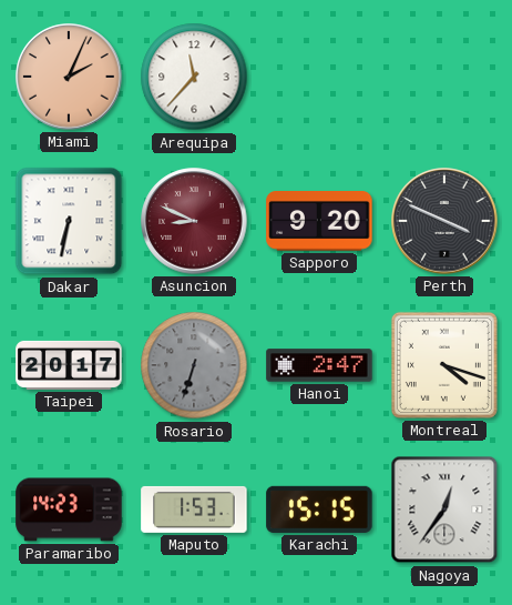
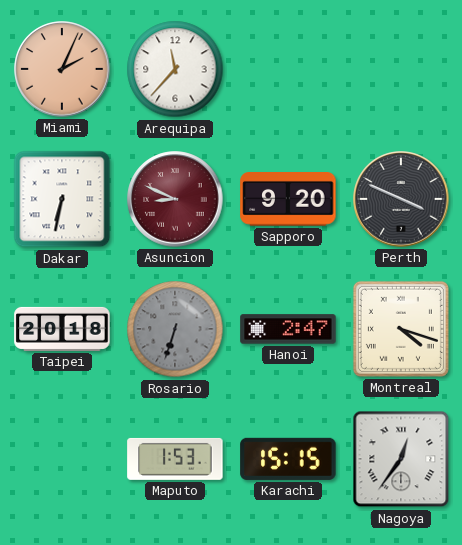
Taipei: 20:17 -> 20:18 (62, 329)
Paramaribo: 14:23 -> none (69, 510)
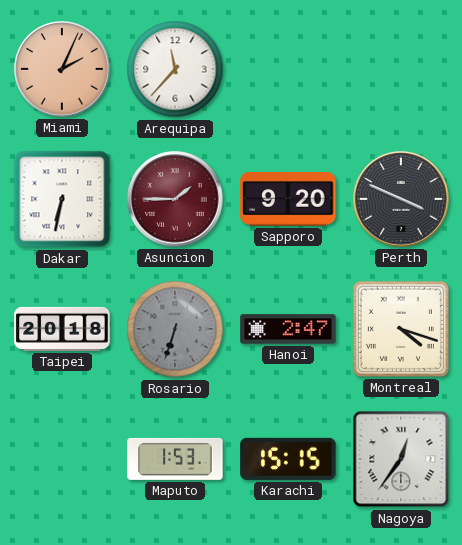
Asuncion: 8:49 -> 1:45 (175, 199)
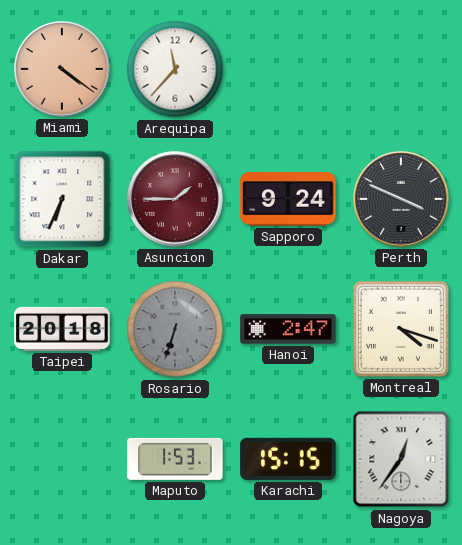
Miami: 2:04 -> 4:21 (62, 69)
Dakar: 6:32 -> 6:34 (62, 199)
Sapporo: 9:20 -> 9:24 (288, 200)
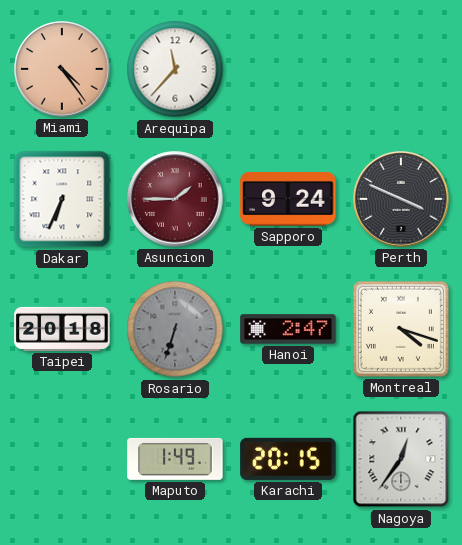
Miami: 4:21 -> 4:24 (62, 69)
Maputo: 1:53 -> 1:49 (175, 459)
Karachi: 15:15 -> 20:15 (288, 459)
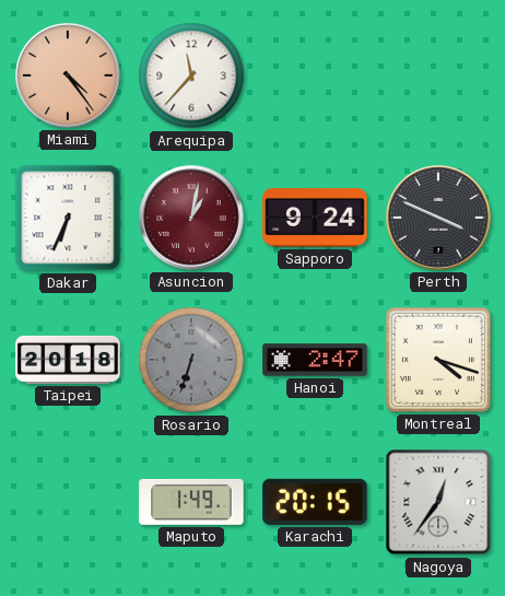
Asuncion: 1:45 -> 1:02 (191, 218)
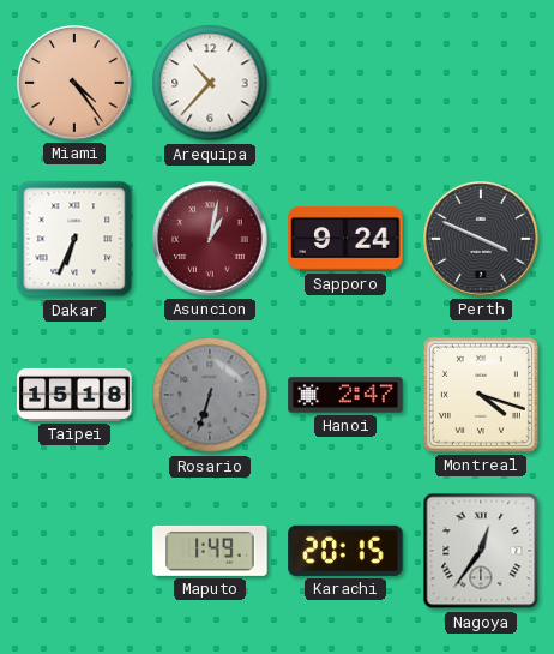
Arequipa: 11:37 -> 10:37 (210, 83)
Taipei: 20:18 -> 15:18 (74, 395)
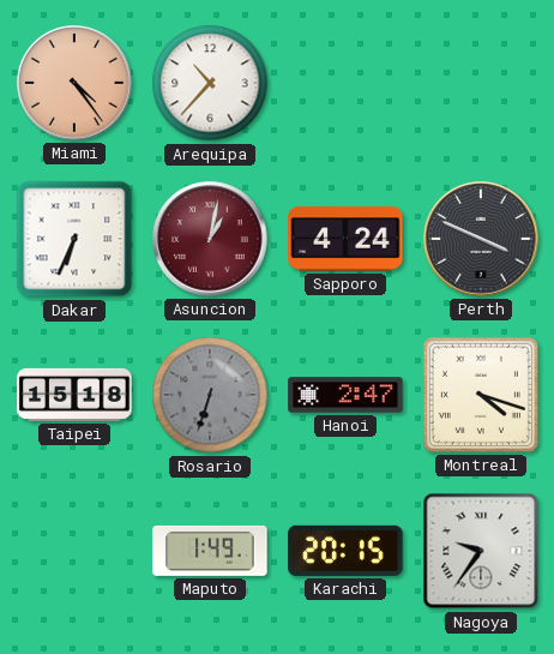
Sapporo: 9:24 -> 4:24 (345, 240)
Nagoya: 12:36 -> 9:36 (481, 551)
